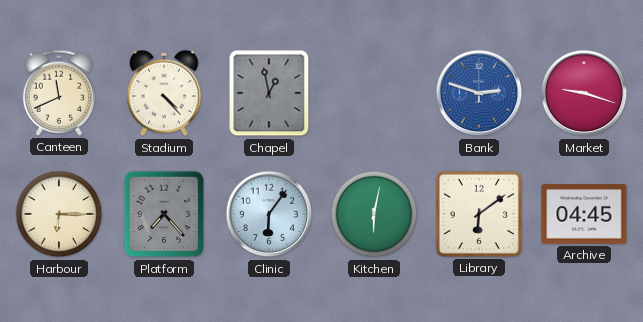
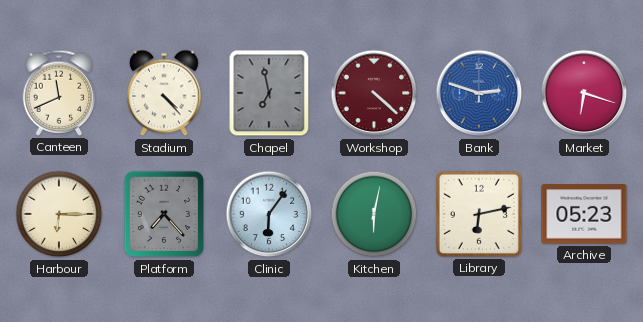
Chapel: 12:58 -> 6:58 (269, 93)
Workshop: none -> 4:22 (374, 93)
Market: 9:18 -> 6:18 (584, 93)
Library: 6:09 -> 6:13 (479, 214)
Archive: 04:45 -> 05:23 (584, 214)
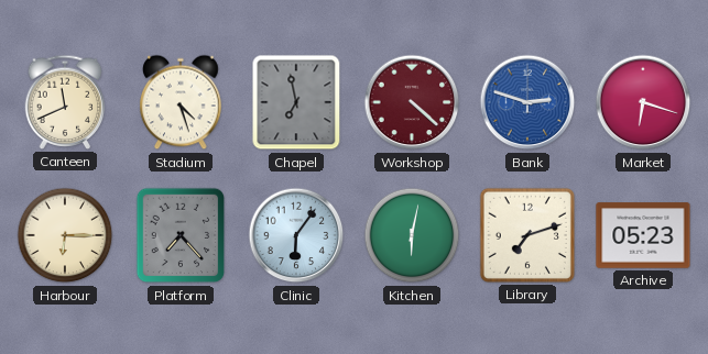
Stadium: 4:23 -> 4:27 (181, 102)
Library: 6:13 -> 7:12 (527, 235)
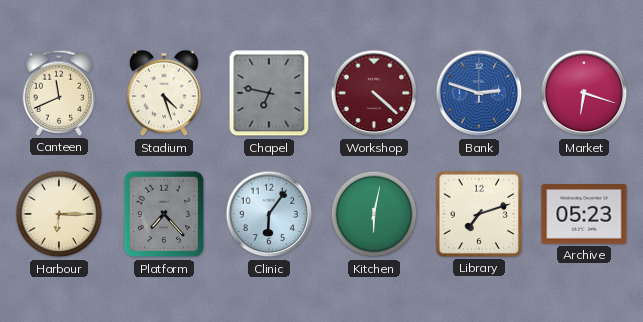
Chapel: 6:58 -> 6:47 (269, 93)
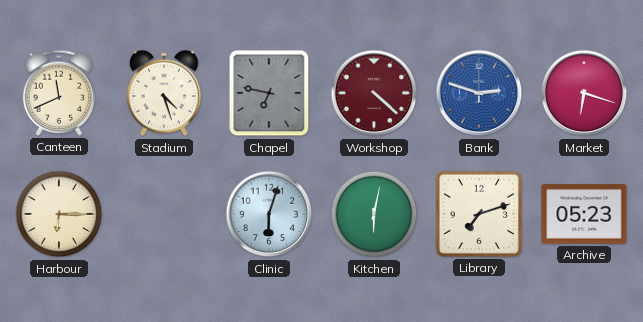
Platform: 7:23 -> none (164, 214)
Clinic: 6:06 -> 6:03 (269, 214)
